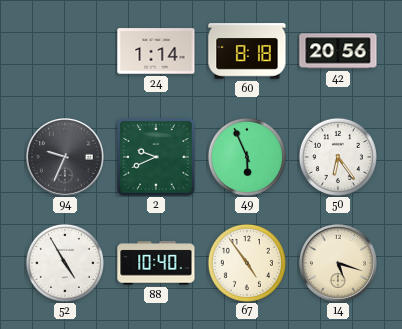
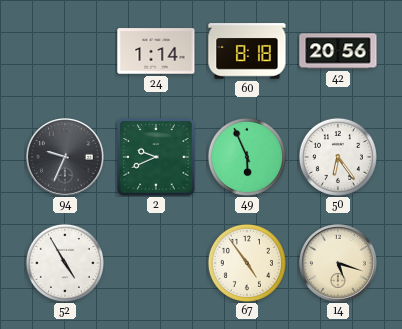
88: 10:40 -> none (156, 263)
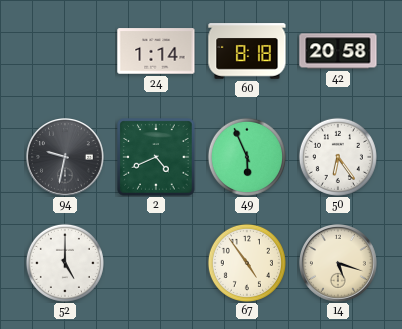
42: 20:56 -> 20:58 (338, 51)
94: 9:34 -> 9:32 (66, 158)
2: 9:41 -> 4:41 (156, 157)
52: 4:55 -> 5:00 (65, 263)
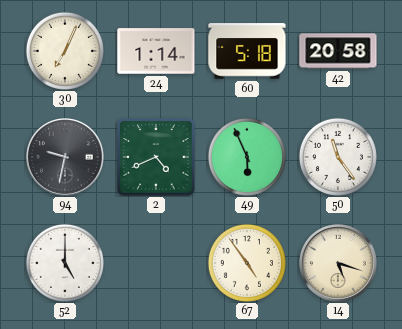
30: none -> 7:04 (65, 51)
60: 8:18 -> 5:18 (247, 51)
50: 6:24 -> 11:24 (338, 157)
